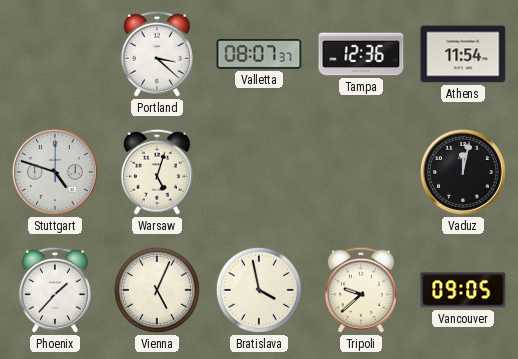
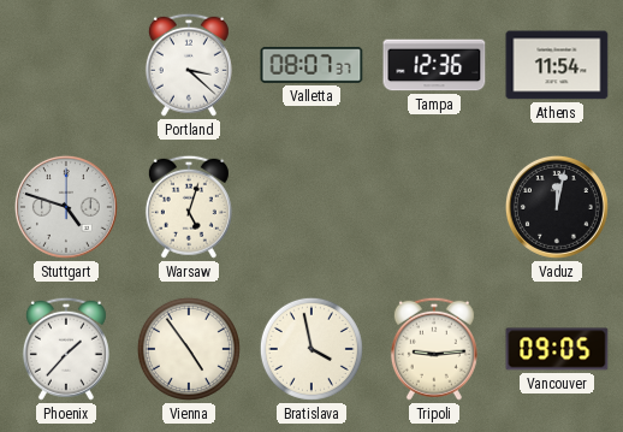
Vienna: 5:04 -> 4:54 (189, 349)
Tripoli: 9:38 -> 9:14 (434, 349)
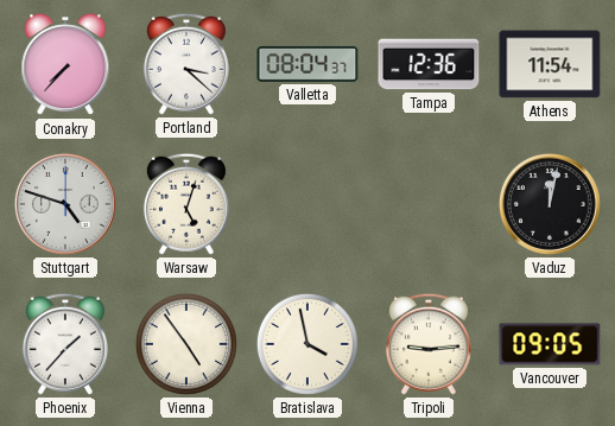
Conakry: none -> 7:37 (65, 65)
Valletta: 08:07 -> 08:04 (307, 64)
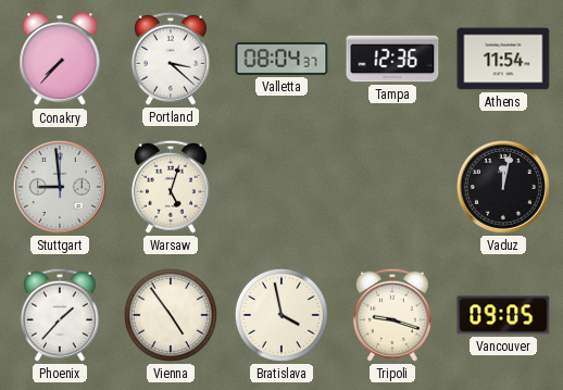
Stuttgart: 4:48 -> 8:59 (60, 187)
Tripoli: 9:14 -> 9:18 (392, 315)
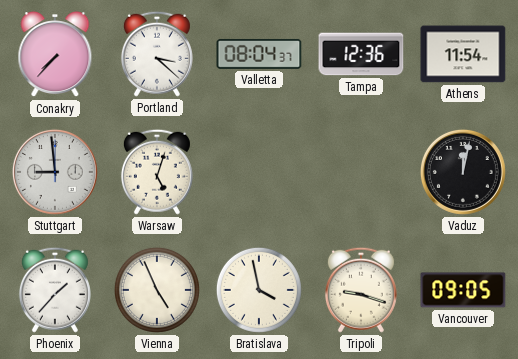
Vienna: 4:54 -> 4:56 (157, 290)
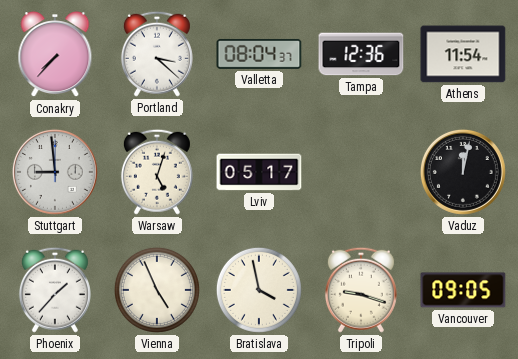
Lviv: none -> 05:17 (259, 172)
